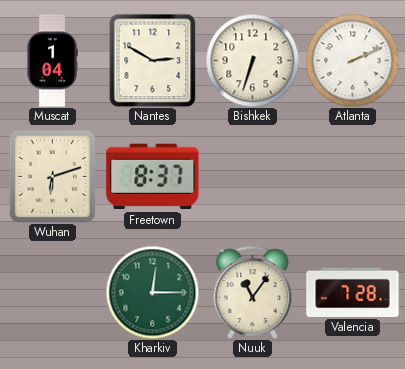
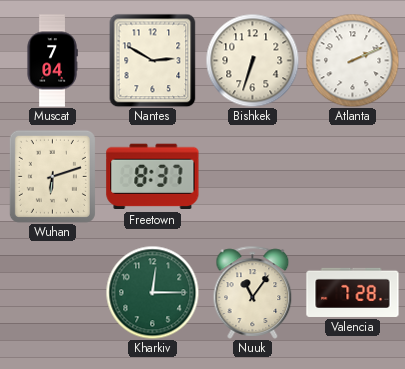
Muscat: 1:04 -> 7:04 (52, 61)
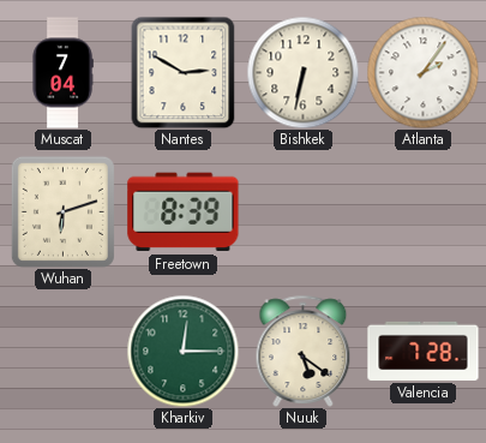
Bishkek: 6:33 -> 6:32 (302, 72)
Atlanta: 2:11 -> 2:06 (422, 72)
Freetown: 8:37 -> 8:39 (184, 212)
Nuuk: 11:06 -> 5:21 (304, 351)
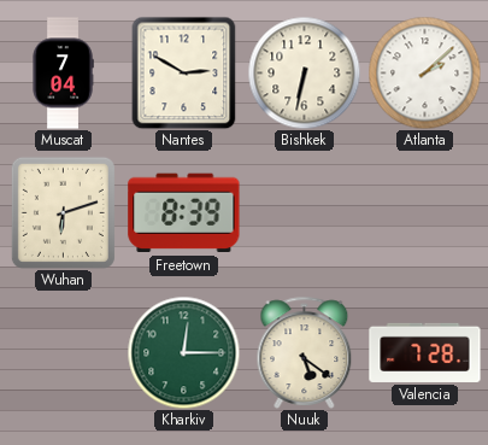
Atlanta: 2:06 -> 2:08 (424, 72)
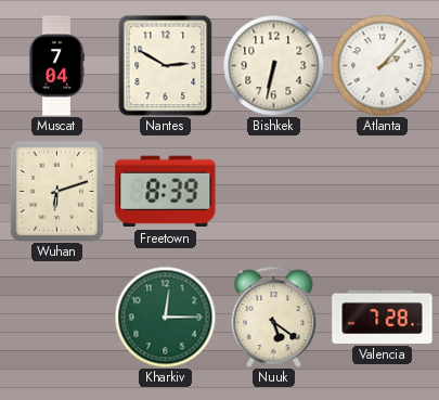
Atlanta: 2:08 -> 2:07 (382, 65)
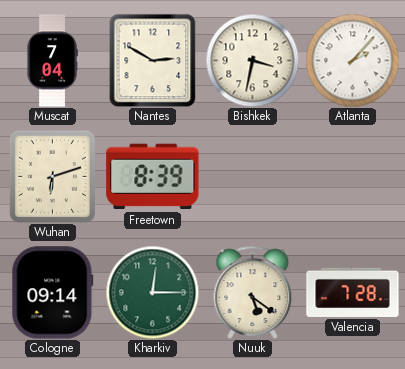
Bishkek: 6:32 -> 3:32 (252, 60)
Cologne: none -> 09:14 (53, 293)
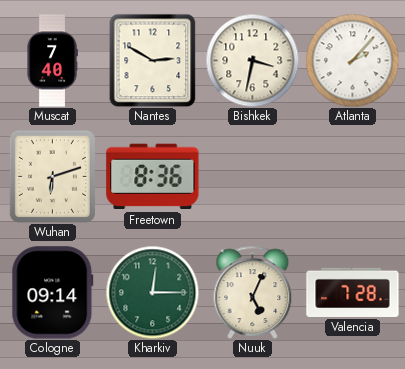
Muscat: 7:04 -> 7:40 (52, 61)
Freetown: 8:39 -> 8:36 (153, 177)
Nuuk: 5:21 -> 5:04 (253, 292)
